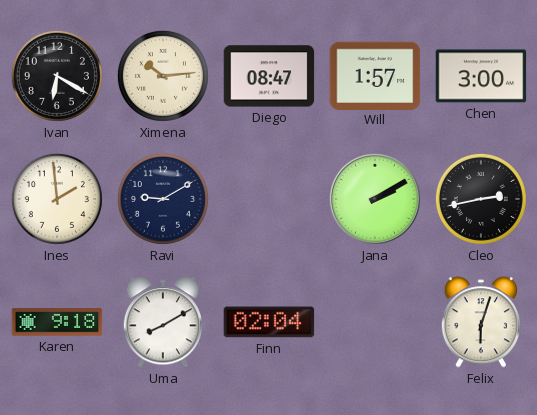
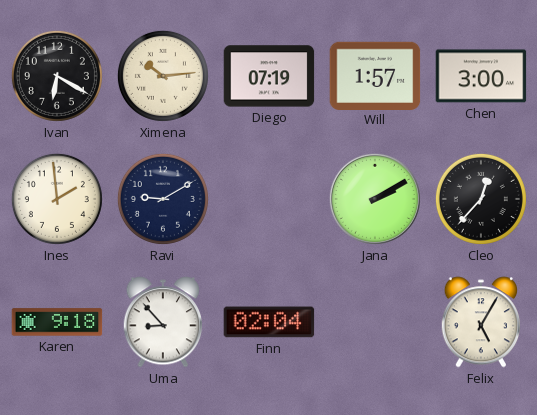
Diego: 08:47 -> 07:19 (269, 76)
Cleo: 2:43 -> 12:37 (481, 199)
Uma: 8:10 -> 8:53 (162, 322)
Felix: 6:03 -> 5:05 (480, 322)
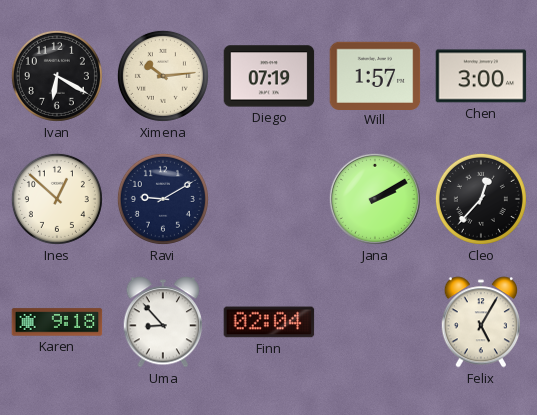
Ines: 1:59 -> 12:52 (57, 199)
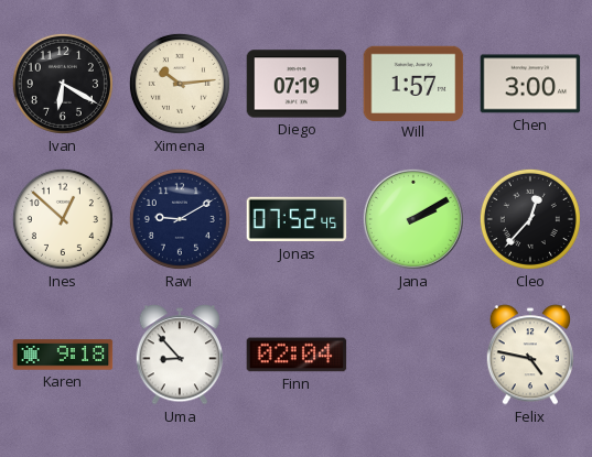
Jonas: none -> 07:52 (297, 219)
Felix: 5:05 -> 4:47 (529, 355)
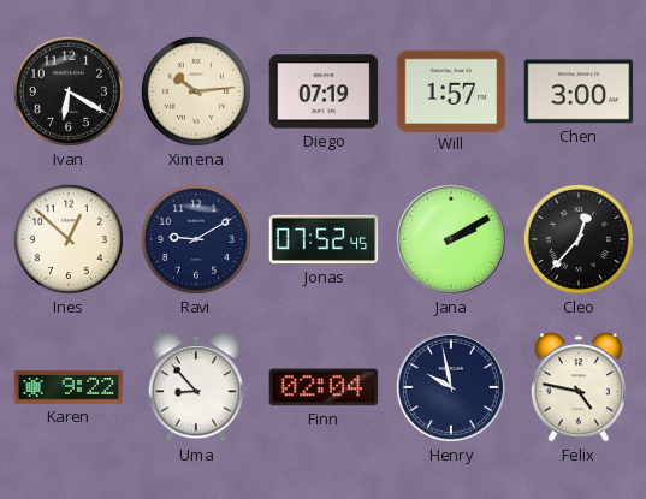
Karen: 9:18 -> 9:22 (69, 387)
Henry: none -> 9:58 (451, 387)
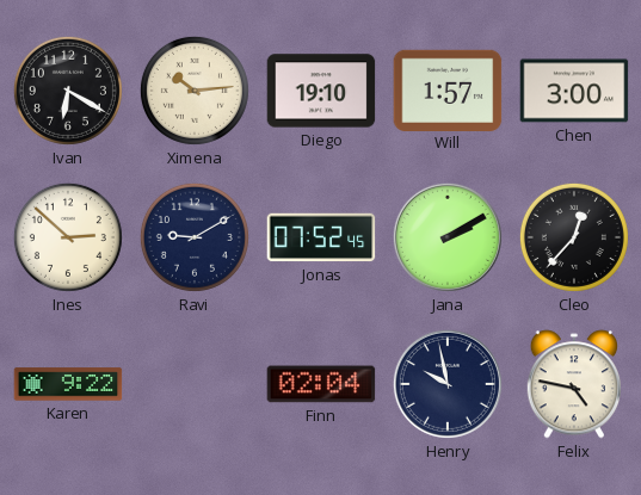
Diego: 07:19 -> 19:10 (321, 91)
Ines: 12:52 -> 2:52 (68, 237)
Uma: 8:53 -> none (195, 387)
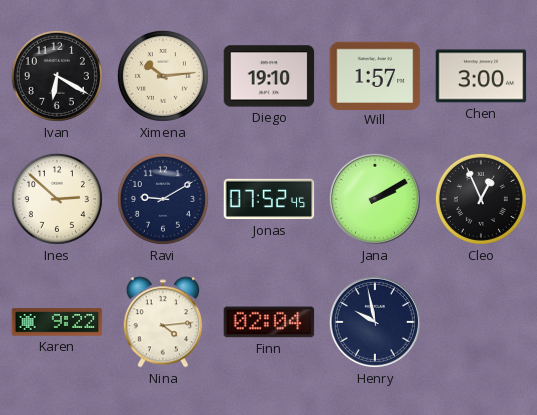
Cleo: 12:37 -> 12:56 (481, 199)
Nina: none -> 4:14 (162, 322)
Felix: 4:47 -> none (573, 384)
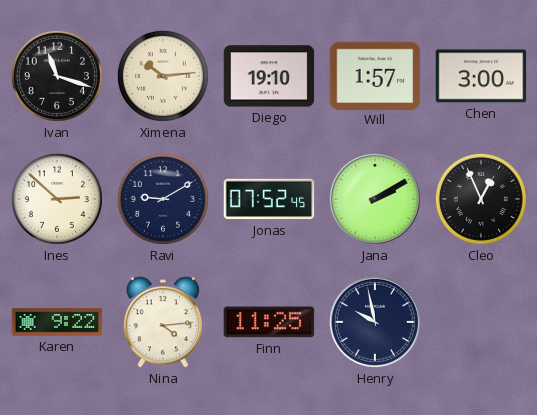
Ivan: 6:20 -> 11:18 (57, 76)
Finn: 02:04 -> 11:25 (269, 322)
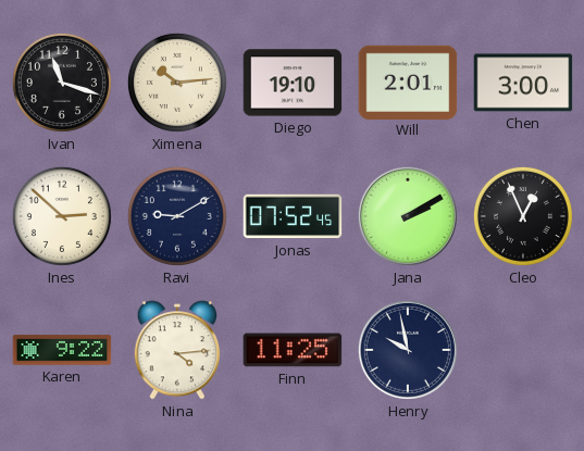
Will: 1:57 -> 2:01 (408, 82)
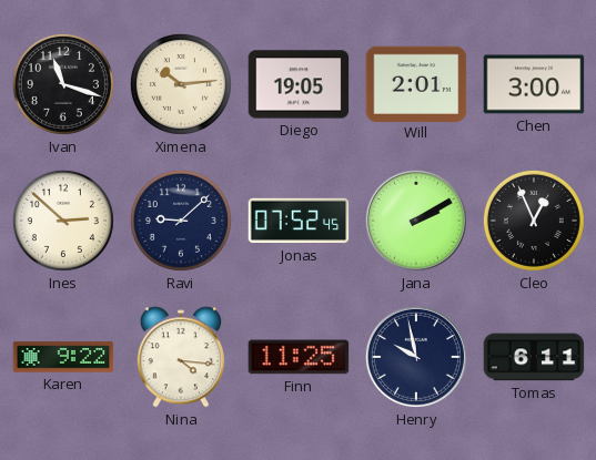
Diego: 19:10 -> 19:05 (299, 84)
Ravi: 9:10 -> 9:08 (181, 221)
Nina: 4:14 -> 4:16 (180, 357)
Tomas: none -> 6:11 (534, 357)
